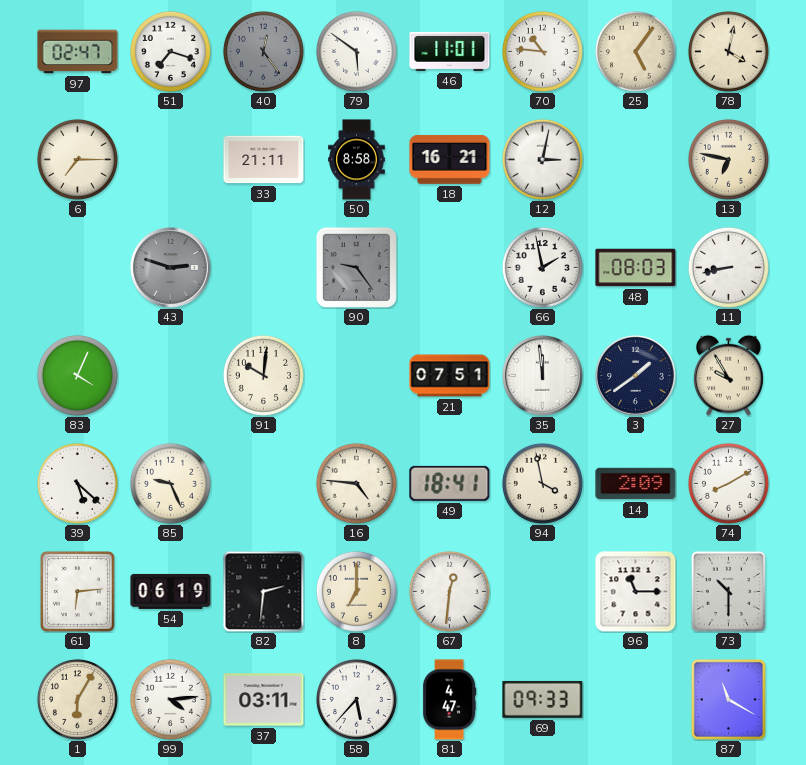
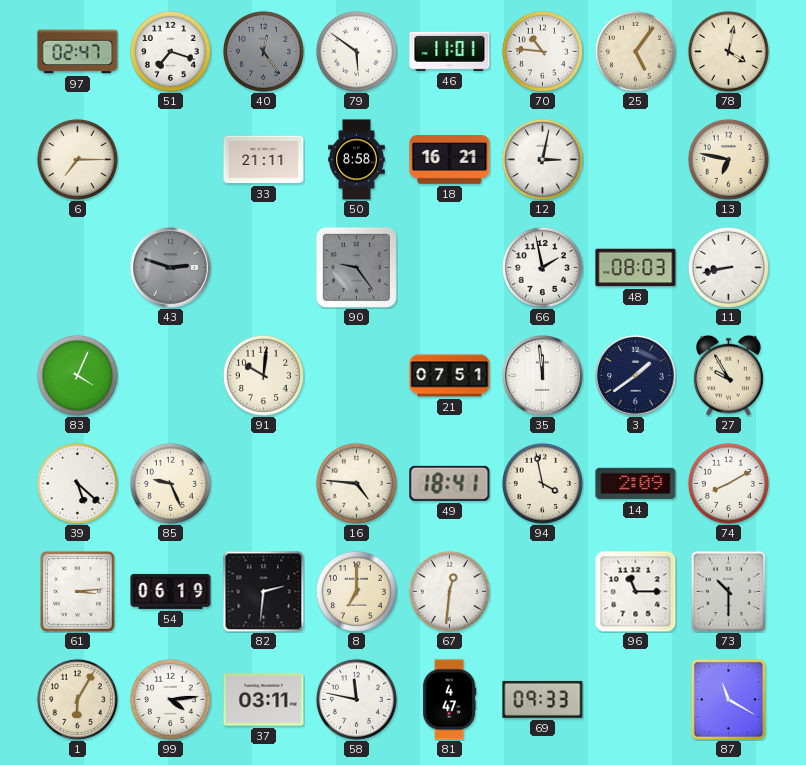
61: 6:14 -> 3:14 (77, 591)
58: 5:37 -> 11:47 (356, 699)
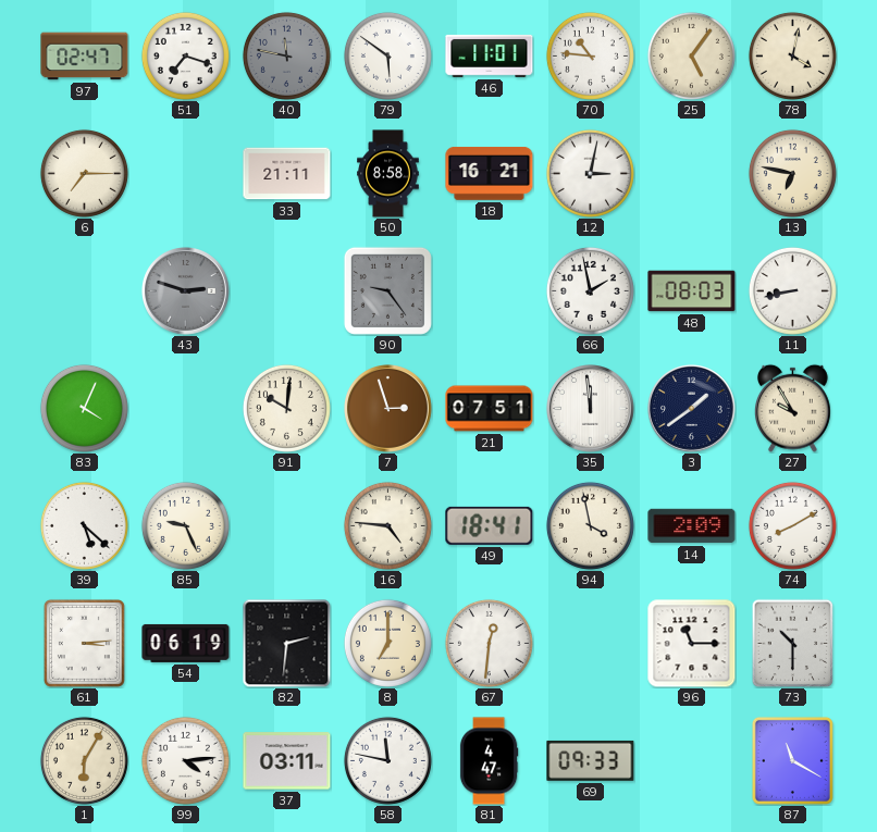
40: 12:24 -> 11:47 (286, 55)
7: none -> 2:57 (388, 409)
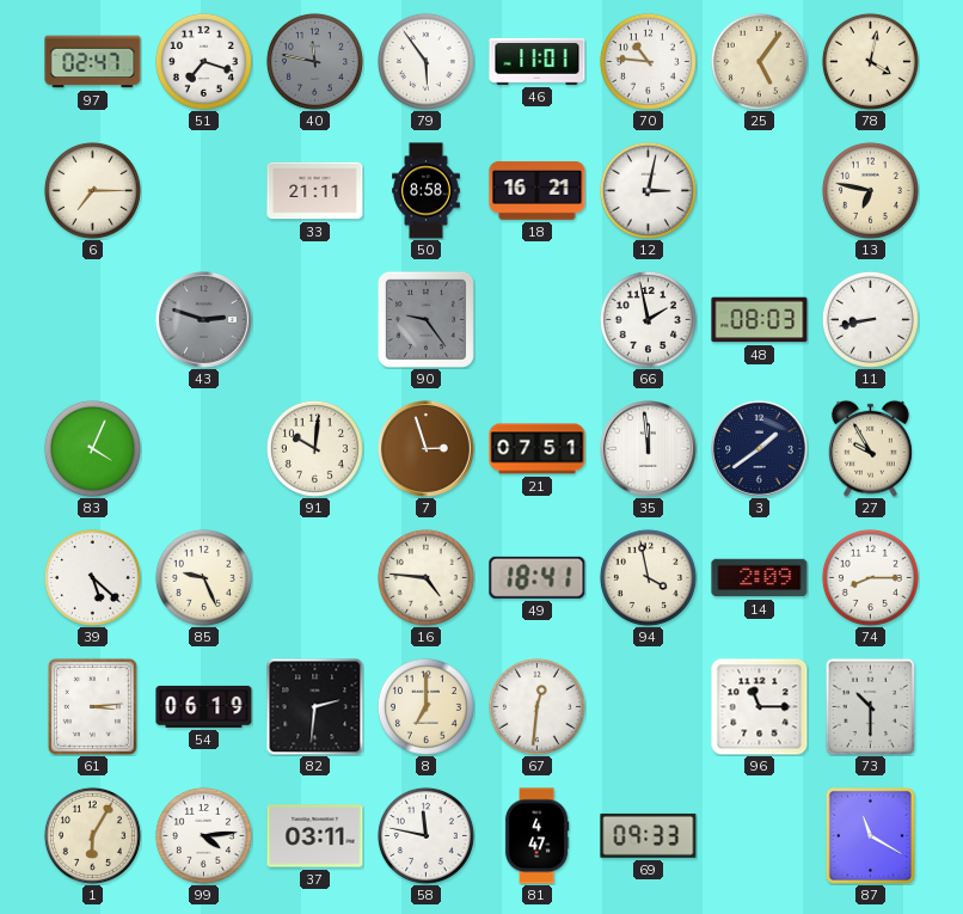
79: 5:51 -> 5:54 (425, 61)
74: 8:10 -> 8:15 (870, 577)
